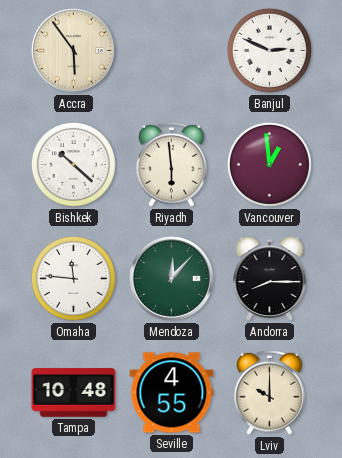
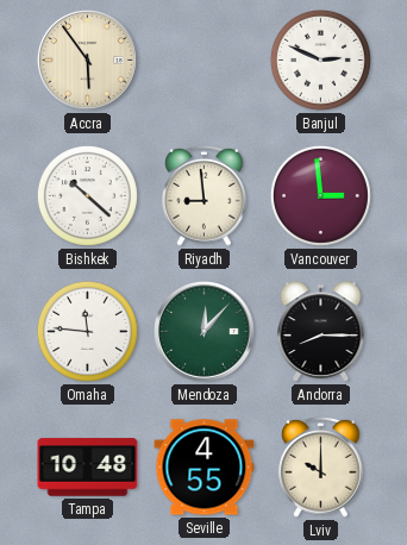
Riyadh: 5:59 -> 8:59 (205, 195)
Vancouver: 12:59 -> 2:59 (320, 195)
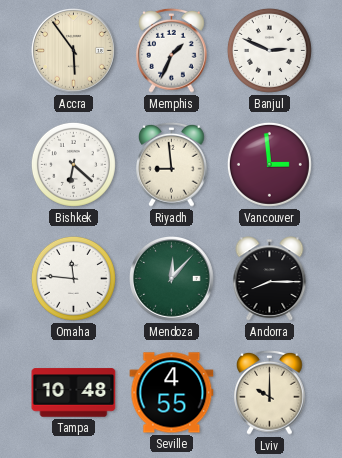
Memphis: none -> 1:34 (172, 50)
Bishkek: 10:22 -> 6:22 (73, 164)
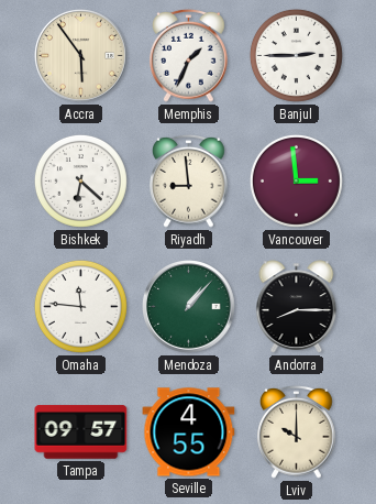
Banjul: 2:49 -> 2:45 (296, 55)
Mendoza: 12:07 -> 1:07 (189, 307)
Tampa: 10:48 -> 09:57 (81, 432)
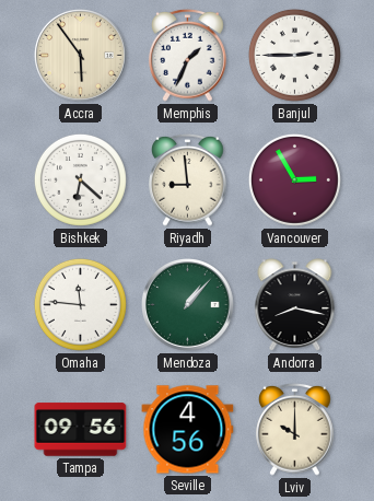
Vancouver: 2:59 -> 2:55 (294, 179)
Andorra: 8:15 -> 8:17 (295, 305)
Tampa: 09:57 -> 09:56 (81, 430)
Seville: 4:55 -> 4:56 (188, 430)
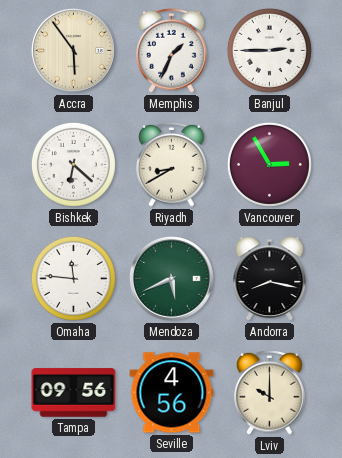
Riyadh: 8:59 -> 8:40 (172, 164)
Mendoza: 1:07 -> 5:41 (172, 279)
